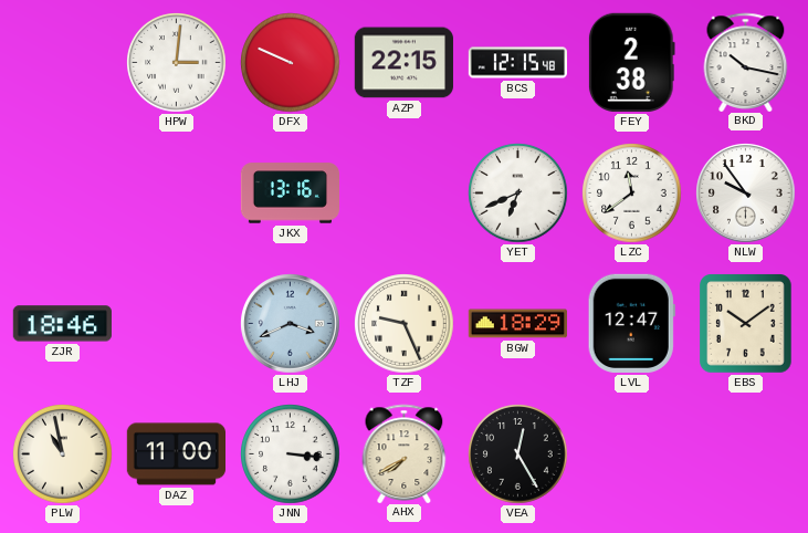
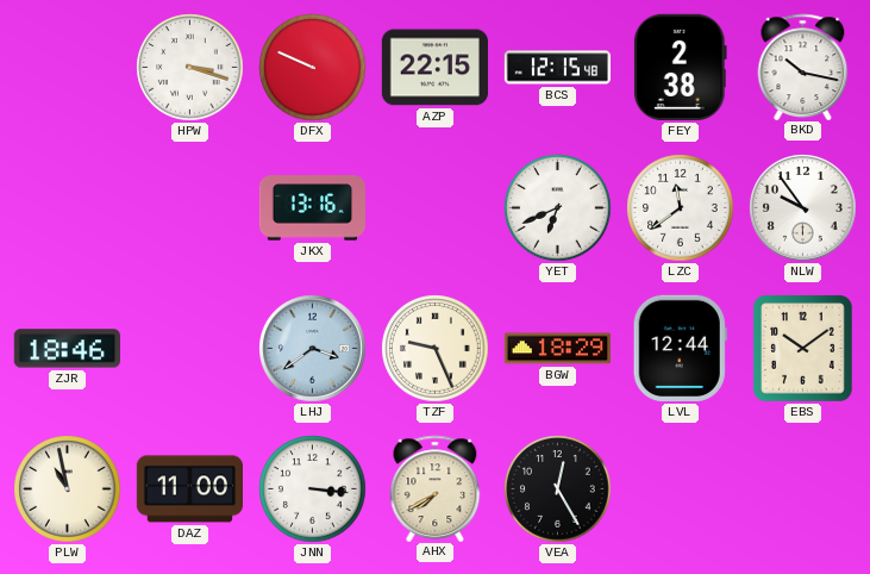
HPW: 3:01 -> 3:18 (190, 68)
LHJ: 3:41 -> 3:39 (313, 349)
LVL: 12:47 -> 12:44 (680, 348)
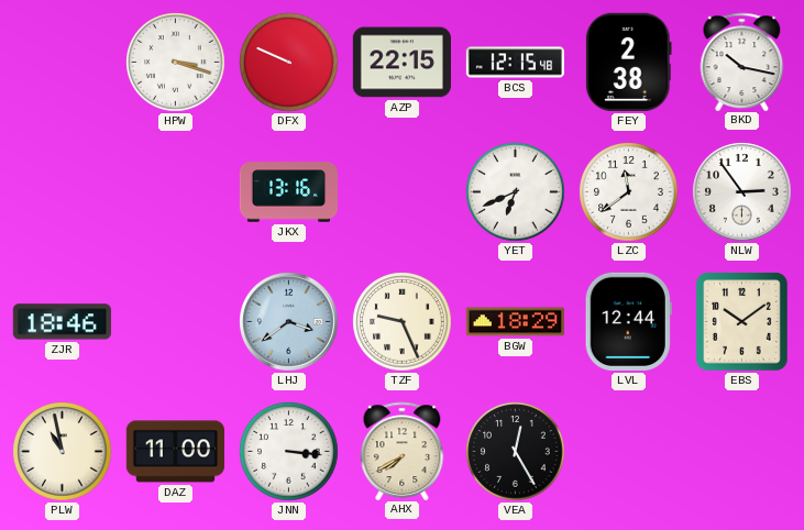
NLW: 9:54 -> 2:54 (742, 192)
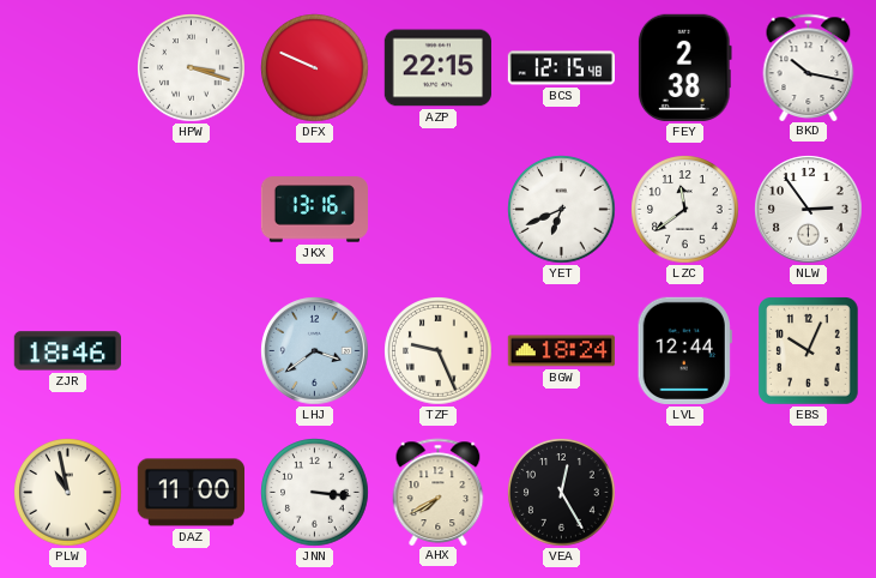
BGW: 18:29 -> 18:24 (561, 351)
EBS: 10:09 -> 10:04 (809, 351)
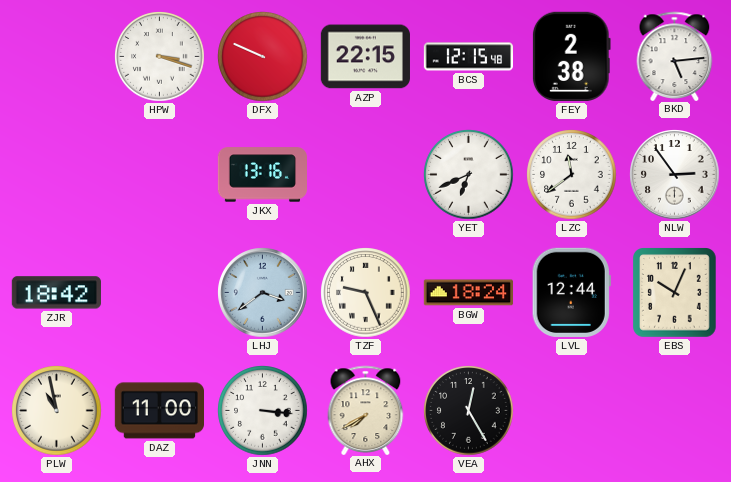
BKD: 10:17 -> 5:14 (675, 56)
ZJR: 18:46 -> 18:42 (56, 293)
